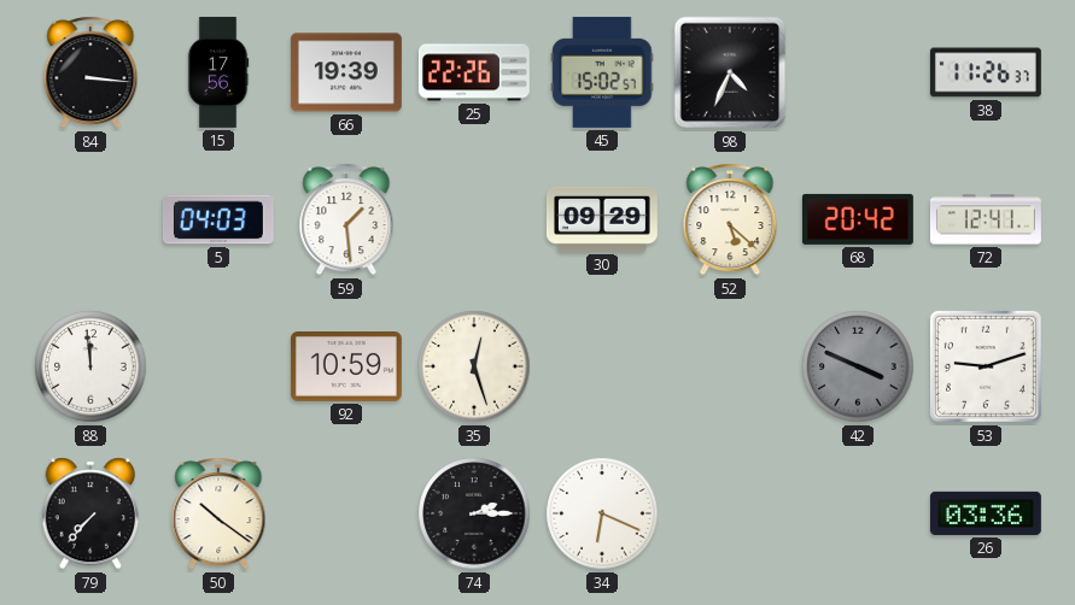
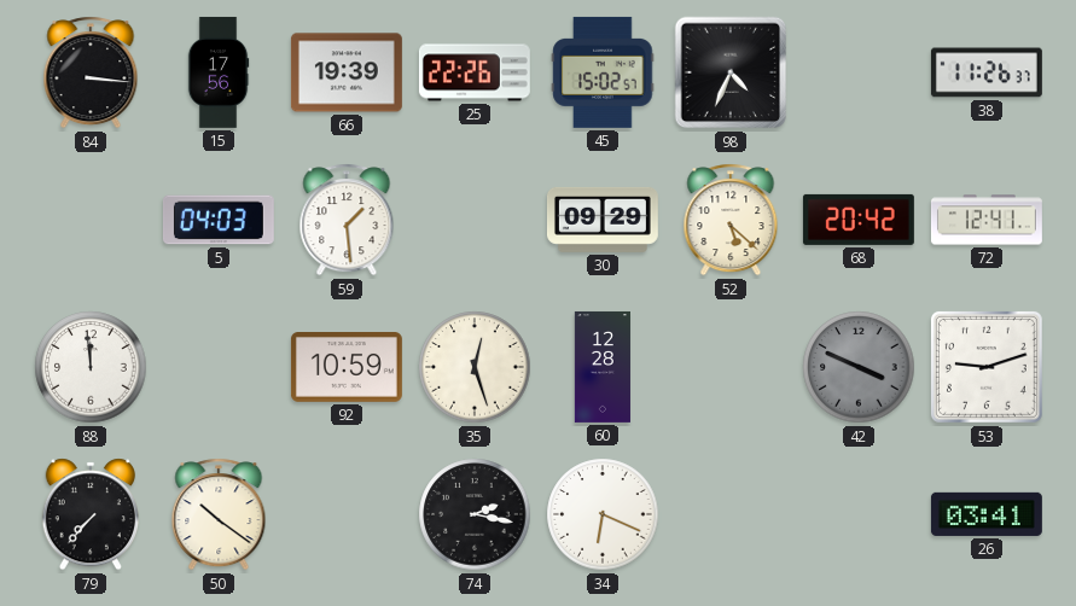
60: none -> 12:28 (603, 367)
74: 2:15 -> 2:17 (475, 514)
26: 03:36 -> 03:41 (987, 514)
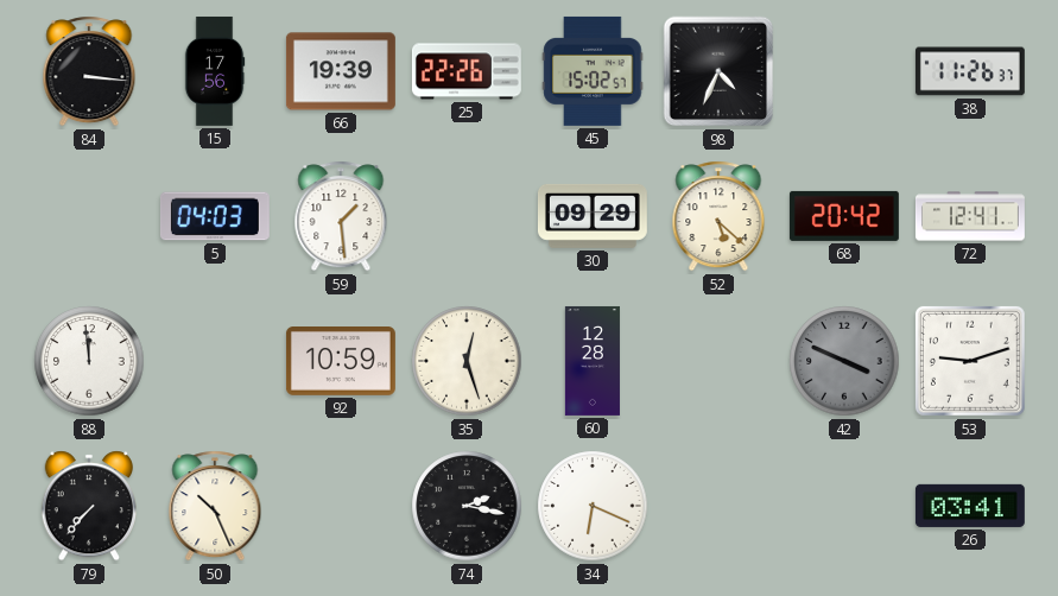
50: 10:21 -> 10:26 (215, 506)
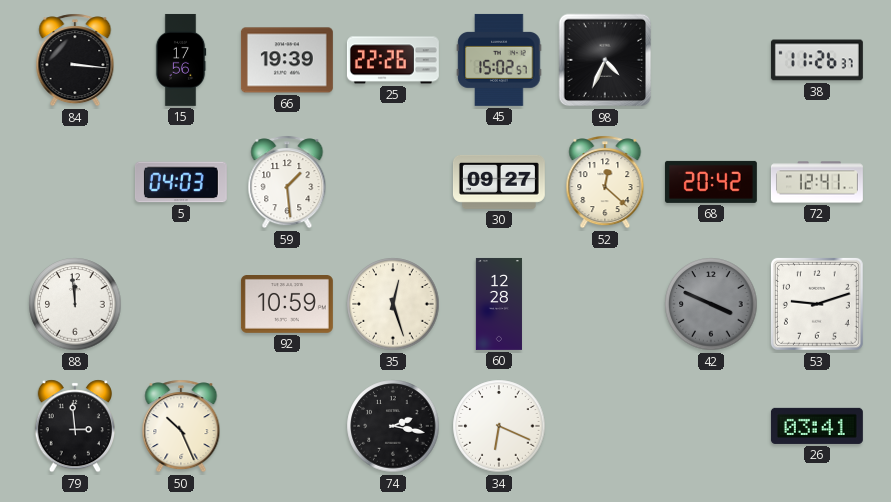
30: 09:29 -> 09:27 (499, 182)
52: 5:22 -> 12:22 (605, 182)
79: 7:37 -> 2:59 (74, 426)
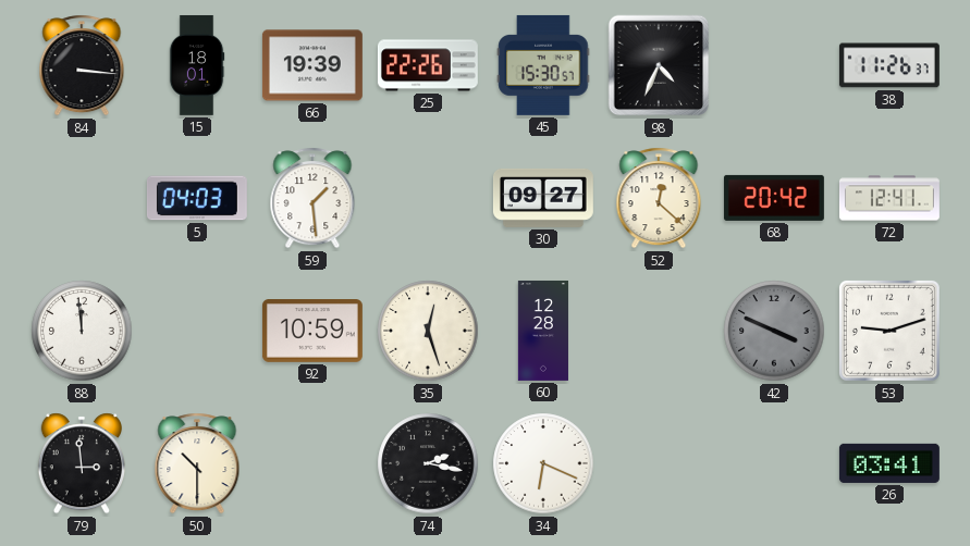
15: 17:56 -> 18:01 (197, 65)
45: 15:02 -> 15:30 (543, 65)
50: 10:26 -> 10:30 (197, 463)
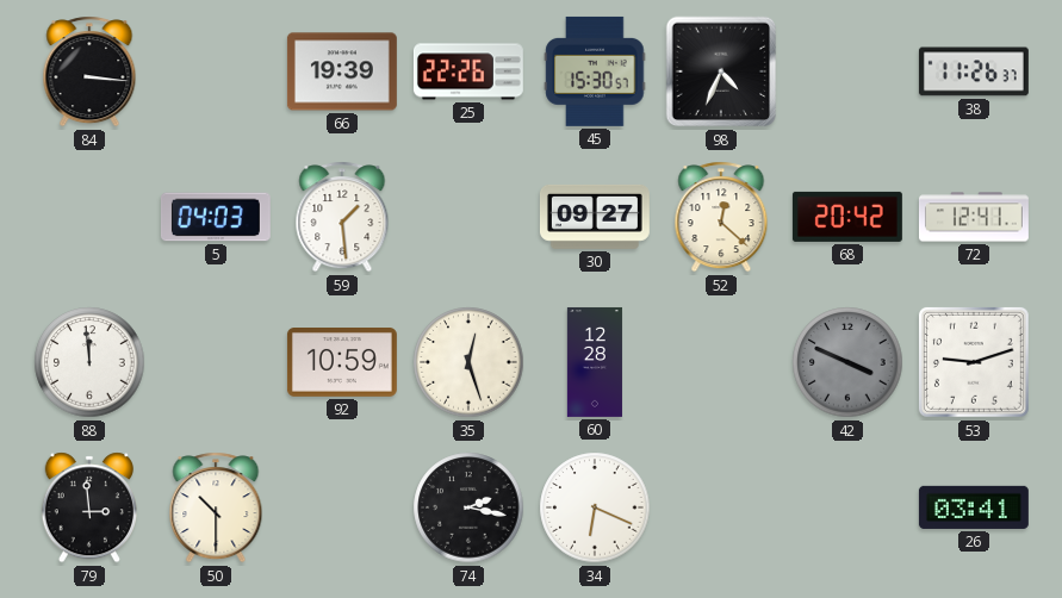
15: 18:01 -> none (197, 65)
